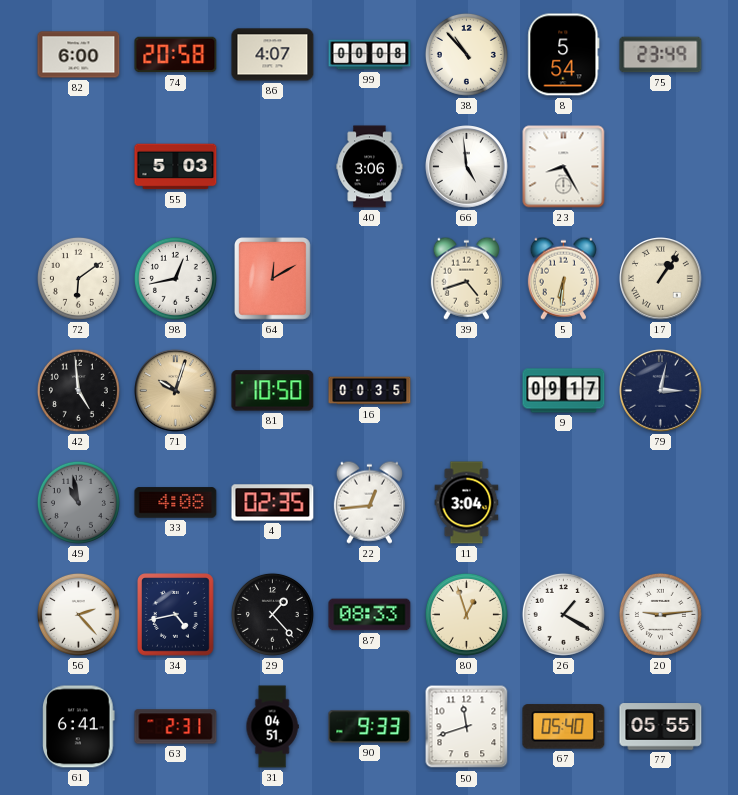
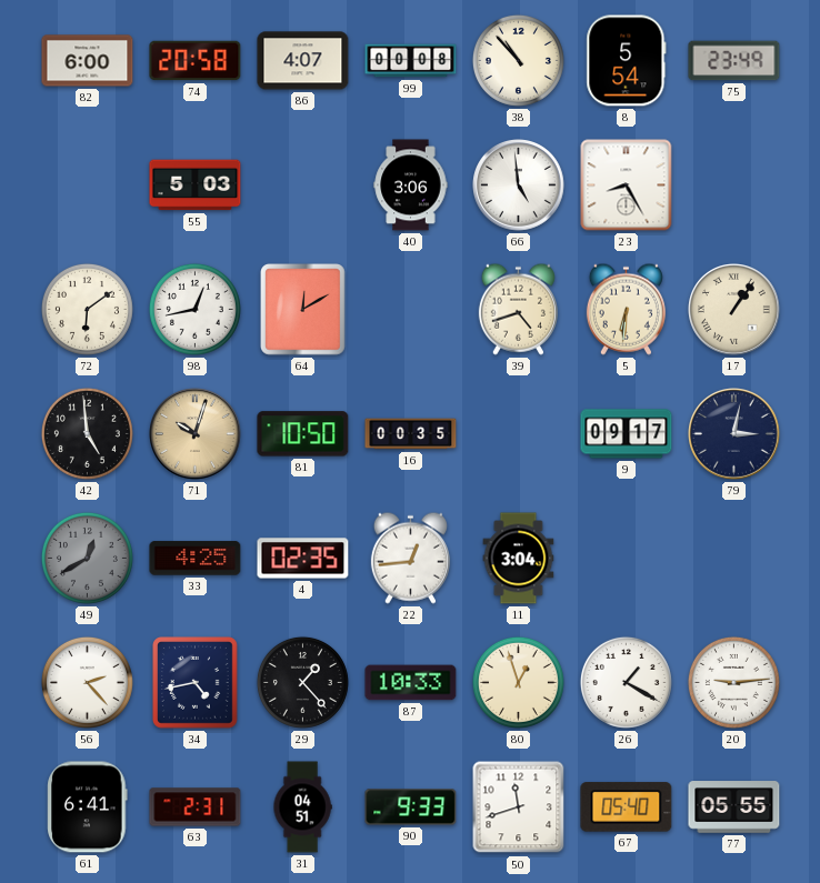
49: 10:58 -> 12:40 (87, 558)
33: 4:08 -> 4:25 (196, 559)
87: 08:33 -> 10:33 (411, 683)
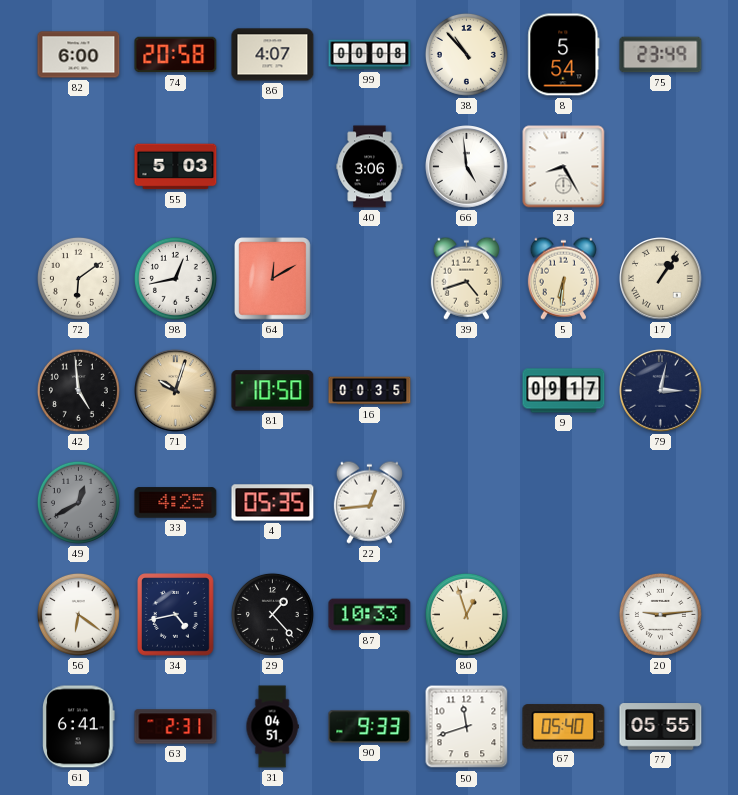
4: 02:35 -> 05:35 (273, 503)
11: 3:04 -> none (519, 559)
56: 2:23 -> 6:21 (78, 614)
26: 1:20 -> none (626, 682)
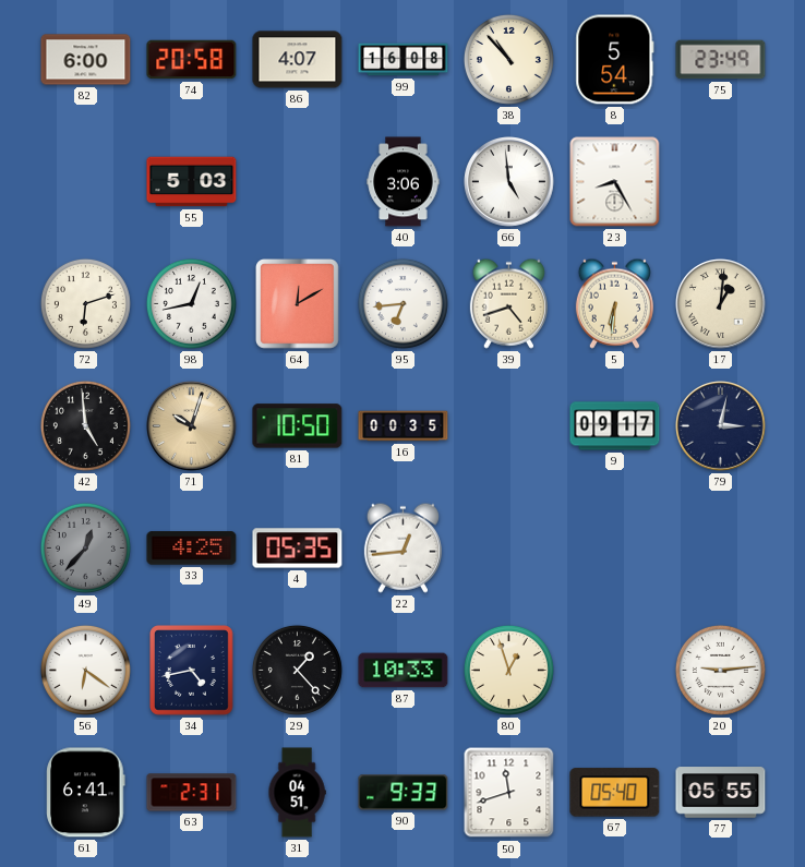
99: 00:08 -> 16:08 (404, 60)
72: 6:09 -> 6:12 (85, 303)
95: none -> 6:44 (403, 303)
17: 1:06 -> 1:01 (721, 304)
49: 12:40 -> 12:37 (85, 547)
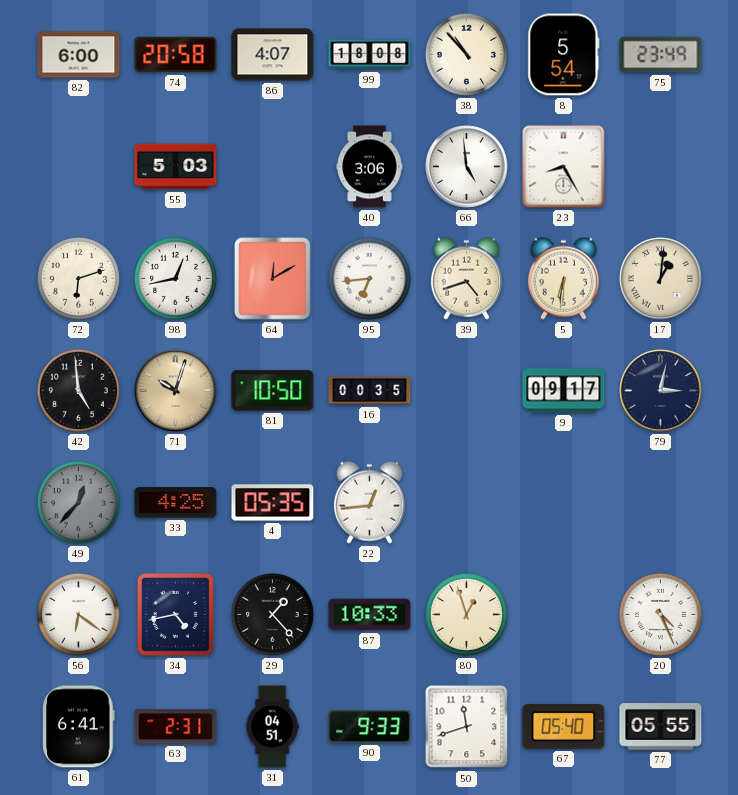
99: 16:08 -> 18:08 (370, 55)
20: 9:14 -> 4:26 (660, 614)
